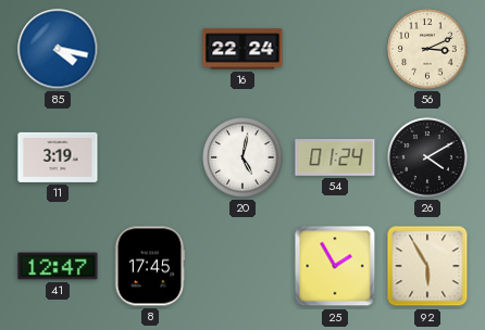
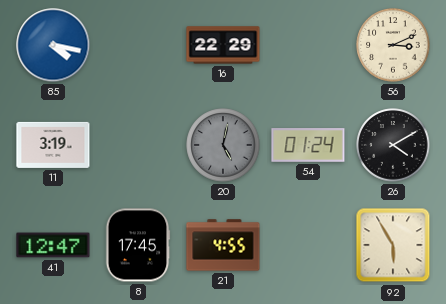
16: 22:24 -> 22:29 (223, 45)
20 dial: white -> grey (223, 145)
21: none -> 4:55 (223, 245)
25: 1:55 -> none (335, 266)
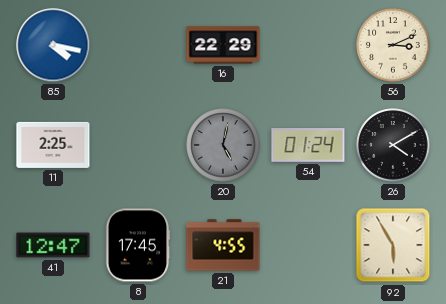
11: 3:19 -> 2:25 (53, 145)
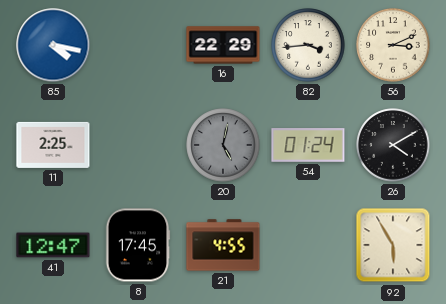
82: none -> 3:44 (308, 45)
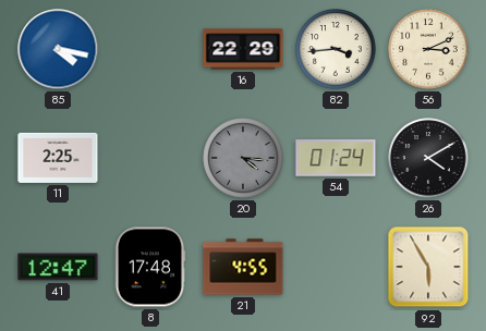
20: 5:02 -> 4:16 (243, 158)
8: 17:45 -> 17:48 (150, 267)
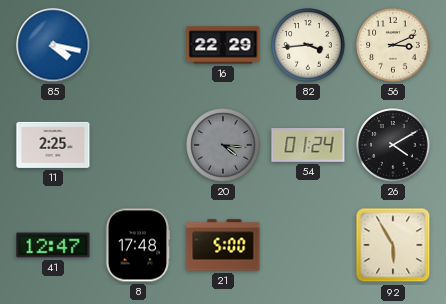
21: 4:55 -> 5:00 (223, 245)
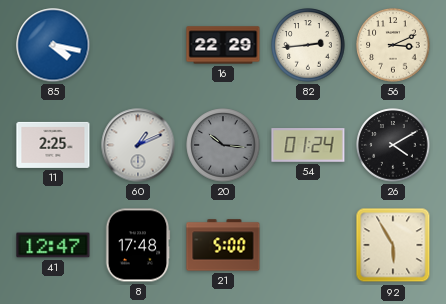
82: 3:44 -> 2:44 (308, 45)
60: none -> 1:11 (138, 145)
20: 4:16 -> 10:16 (223, 145)
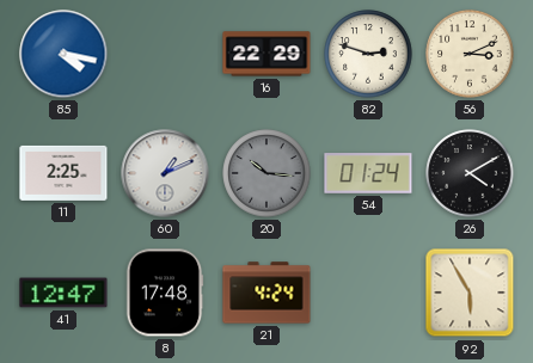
82: 2:44 -> 2:48 (368, 54)
21: 5:00 -> 4:24 (266, 293)
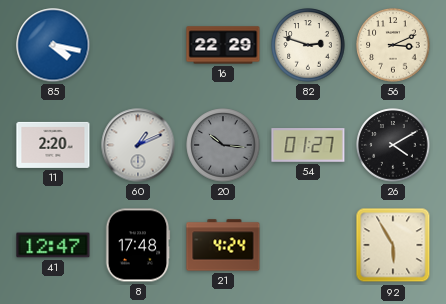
11: 2:25 -> 2:20 (53, 145)
54: 01:24 -> 01:27 (308, 145)
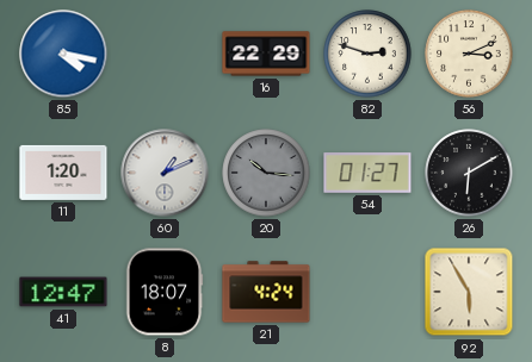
11: 2:20 -> 1:20 (63, 173)
26: 4:10 -> 6:10 (469, 173)
8: 17:48 -> 18:07 (165, 292)
